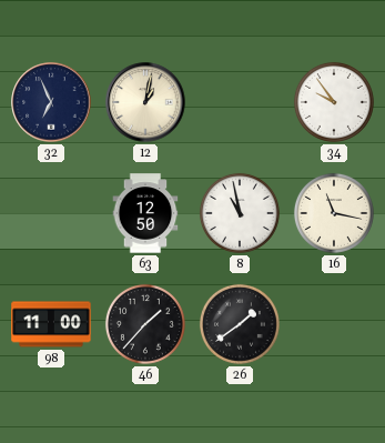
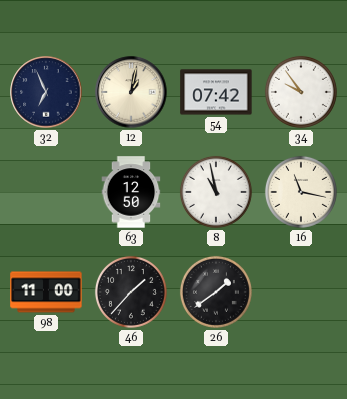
54: none -> 07:42 (216, 92)
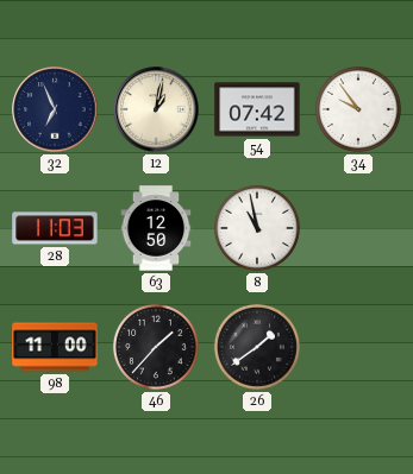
28: none -> 11:03 (55, 228)
16: 11:17 -> none (301, 192)
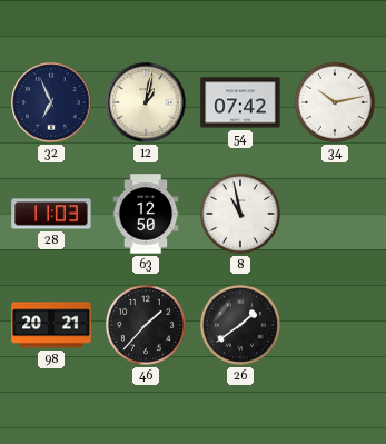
34: 9:54 -> 10:13 (335, 102)
98: 11:00 -> 20:21 (51, 325)
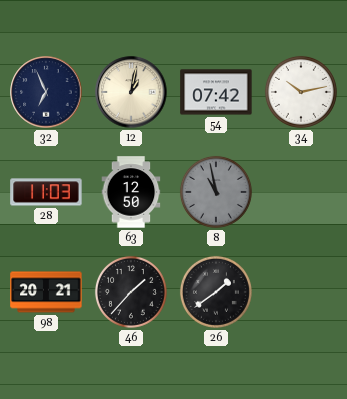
8 dial: white -> grey (216, 192)
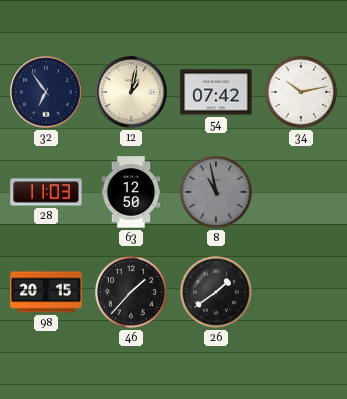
32: 6:56 -> 6:54 (46, 92)
98: 20:21 -> 20:15 (46, 292)
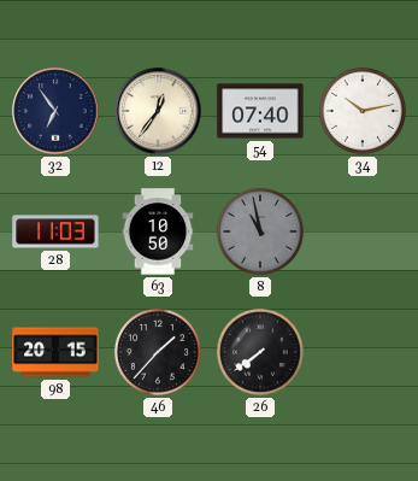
12: 1:02 -> 12:36 (158, 111)
54: 07:42 -> 07:40 (260, 111)
63: 12:50 -> 10:50 (158, 231)
26: 1:39 -> 7:39 (260, 352)
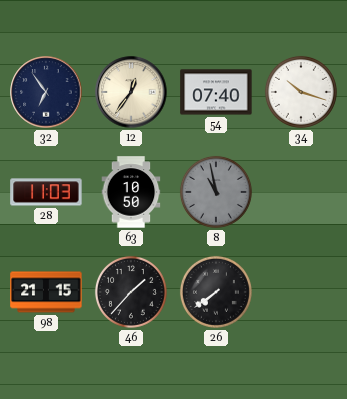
34: 10:13 -> 10:18 (301, 92)
98: 20:15 -> 21:15 (46, 292)
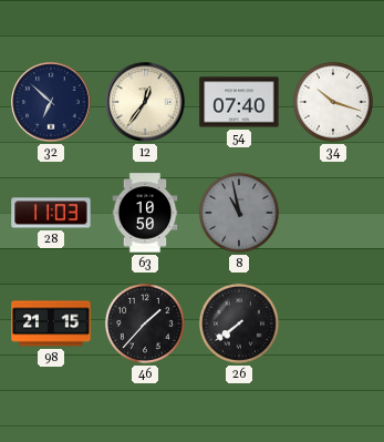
32: 6:54 -> 6:52 (51, 102)
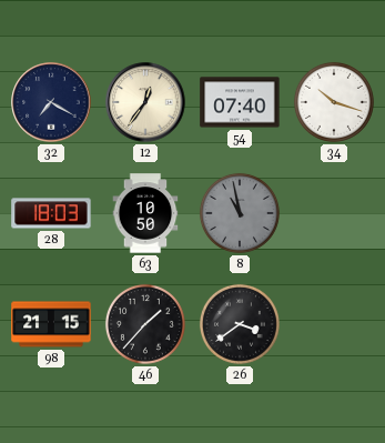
32: 6:52 -> 7:20 (51, 102)
28: 11:03 -> 18:03 (51, 213)
26: 7:39 -> 3:39 (240, 324)
